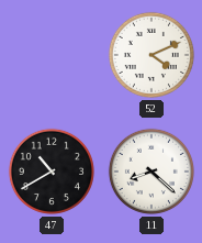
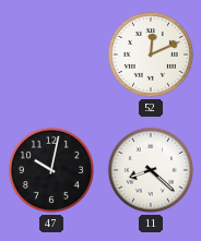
52: 4:11 -> 12:11 (151, 55)
47: 10:40 -> 10:02 (51, 170)
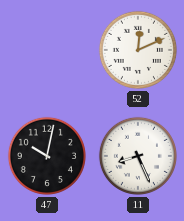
11: 8:22 -> 8:26 (138, 156)
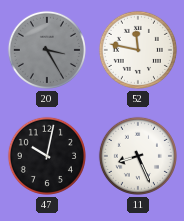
20: none -> 3:25 (47, 50)
52: 12:11 -> 11:47 (138, 50)
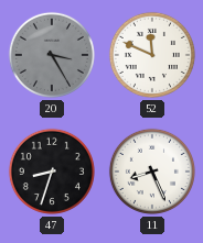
52: 11:47 -> 11:49 (152, 55)
47: 10:02 -> 8:33 (52, 172)
